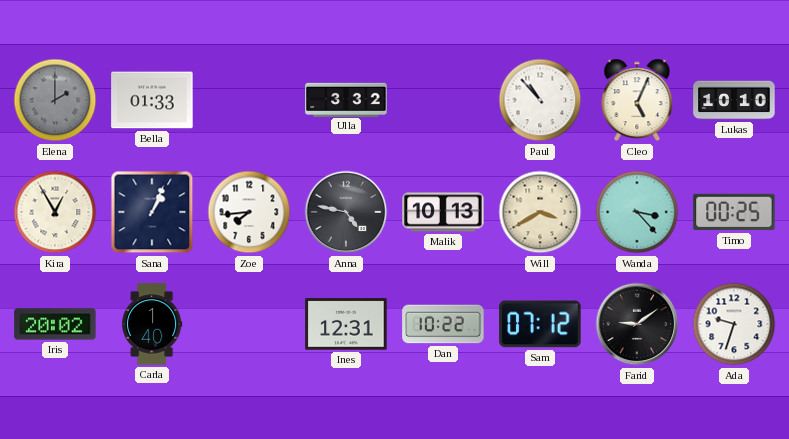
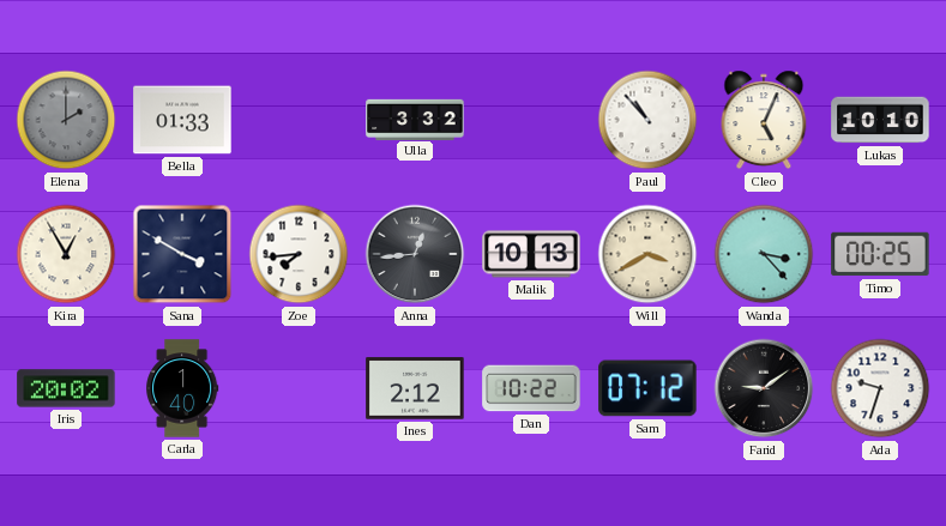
Sana: 1:04 -> 3:50 (182, 254)
Anna: 4:47 -> 12:44 (415, 254)
Ines: 12:31 -> 2:12 (415, 388)
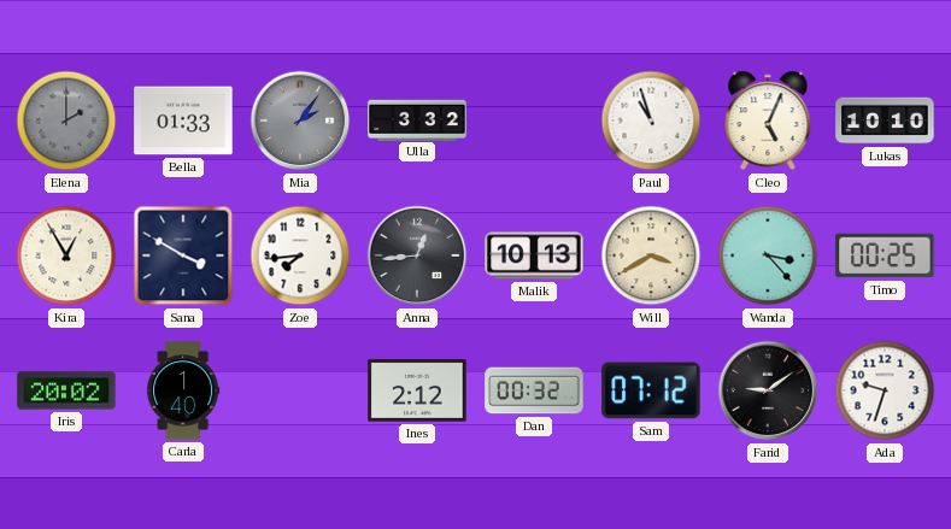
Mia: none -> 2:06 (300, 121)
Paul: 10:53 -> 10:57 (651, 121)
Dan: 10:22 -> 00:32 (534, 390)
